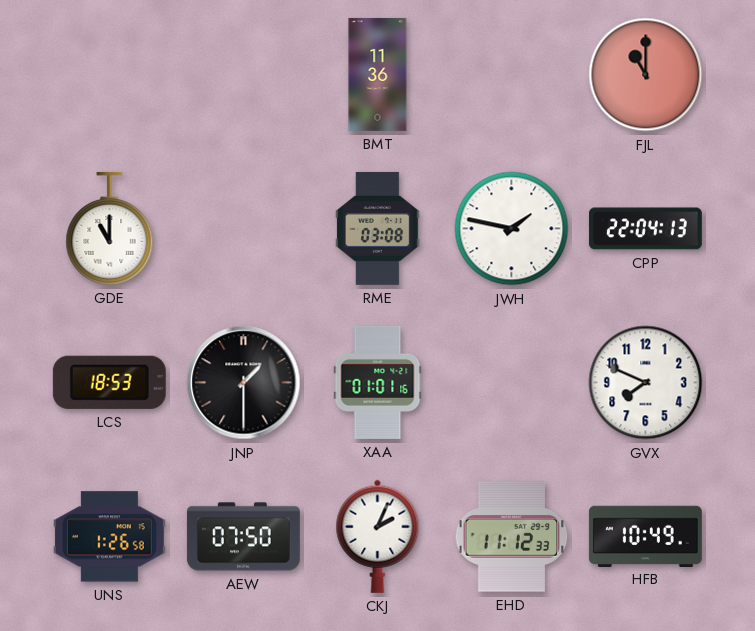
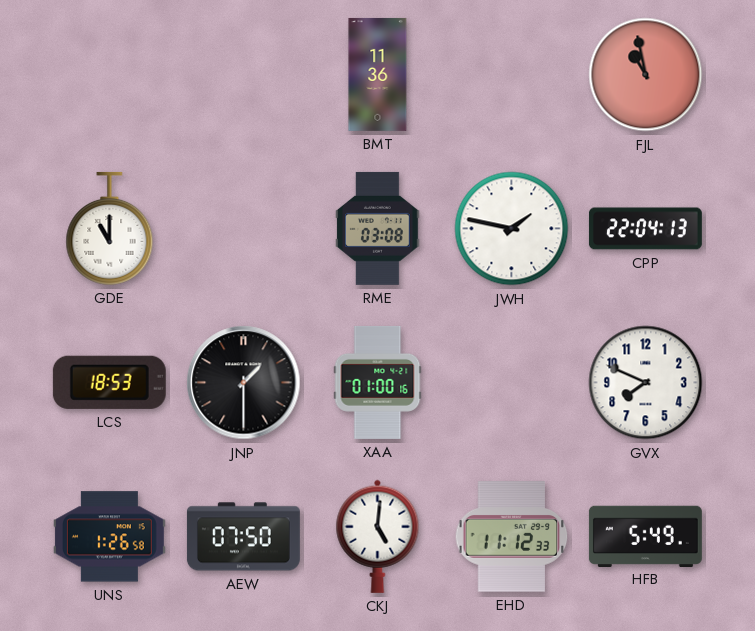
FJL: 11:00 -> 10:58 (646, 75)
XAA: 01:01 -> 01:00 (378, 382)
CKJ: 2:04 -> 5:01 (378, 536)
HFB: 10:49 -> 5:49 (645, 536)
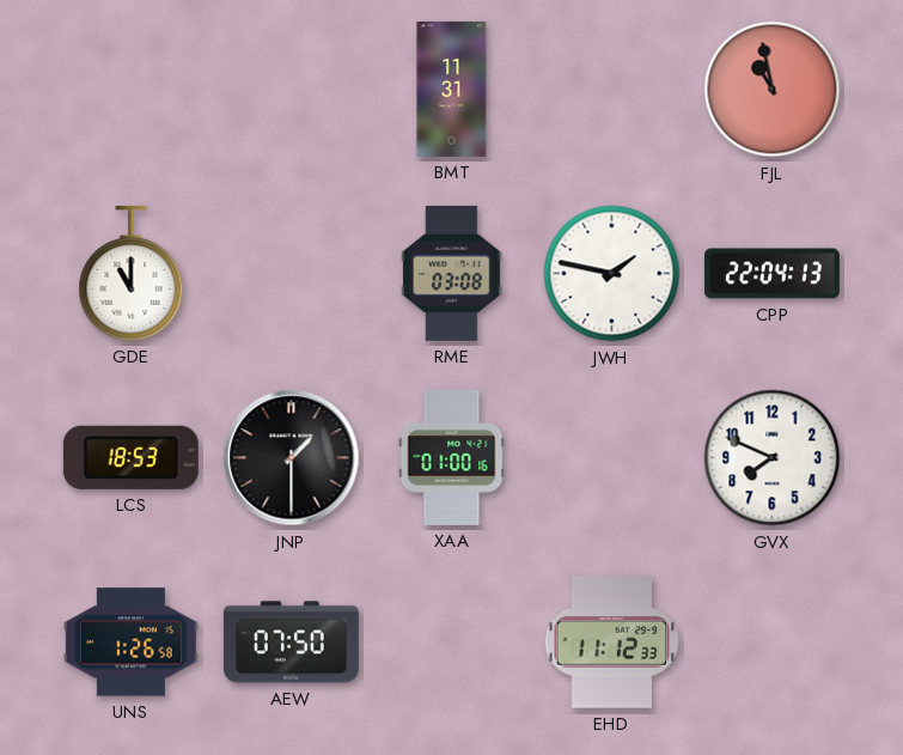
BMT: 11:36 -> 11:31 (452, 89)
CKJ: 5:01 -> none (378, 536)
HFB: 5:49 -> none (645, 536)
